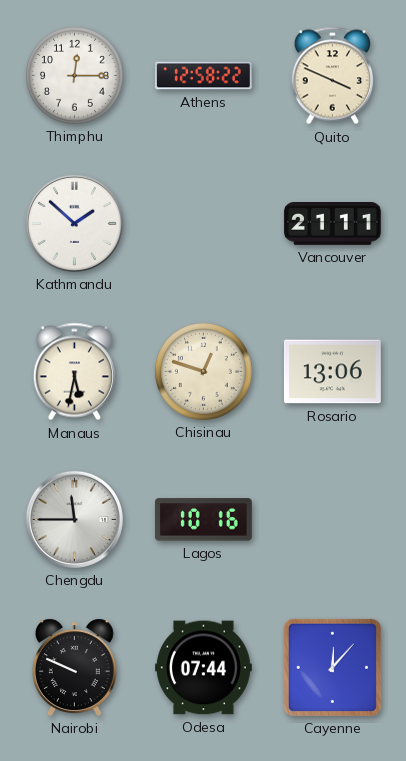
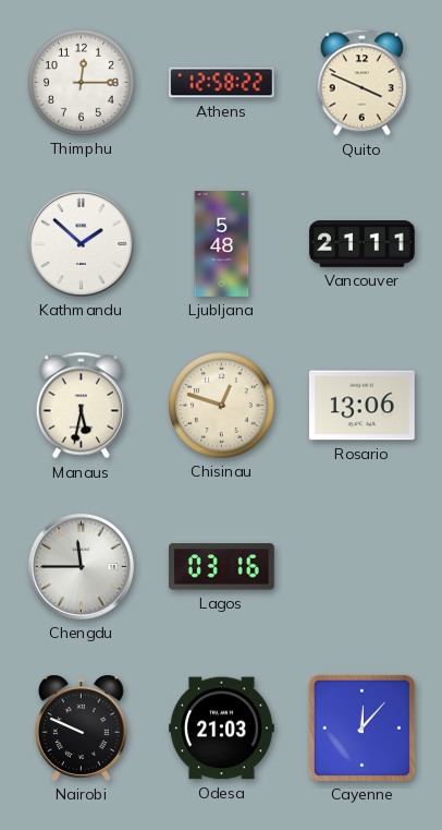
Ljubljana: none -> 5:48 (222, 244)
Lagos: 10:16 -> 03:16 (221, 567)
Odesa: 07:44 -> 21:03 (222, 729)
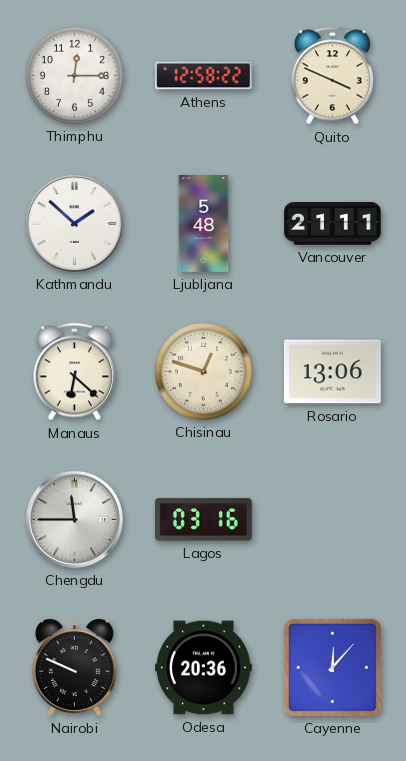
Manaus: 5:32 -> 6:22 (74, 372)
Odesa: 21:03 -> 20:36 (204, 668)
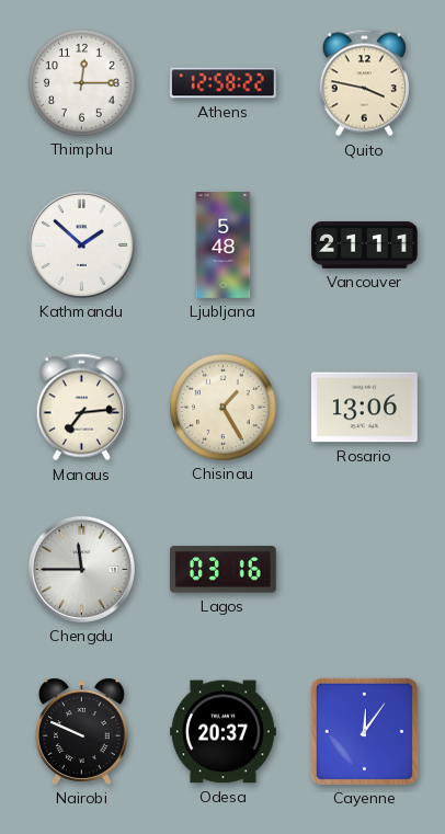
Quito: 3:49 -> 3:47 (364, 83)
Manaus: 6:22 -> 7:14 (81, 408)
Chisinau: 12:48 -> 1:25 (222, 407)
Odesa: 20:36 -> 20:37 (224, 732)
Cayenne: 12:07 -> 12:06 (364, 731)
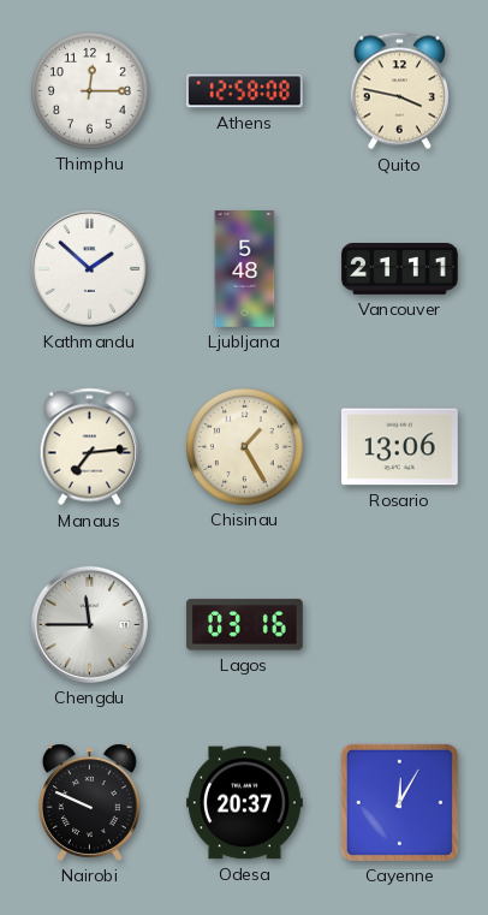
Athens: 12:58:22 -> 12:58:08 (244, 91)
Cayenne: 12:06 -> 12:05 (399, 802)
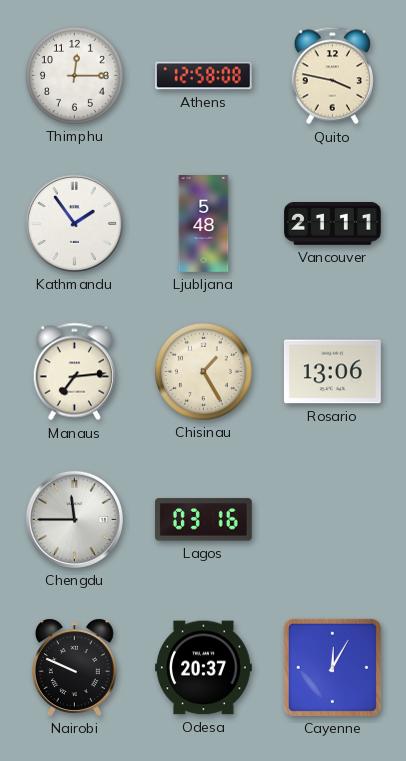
Kathmandu: 1:52 -> 1:54 (74, 223)
